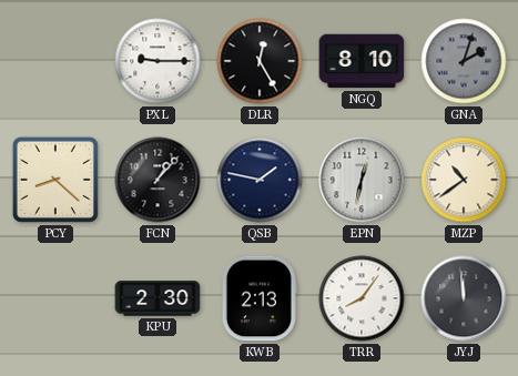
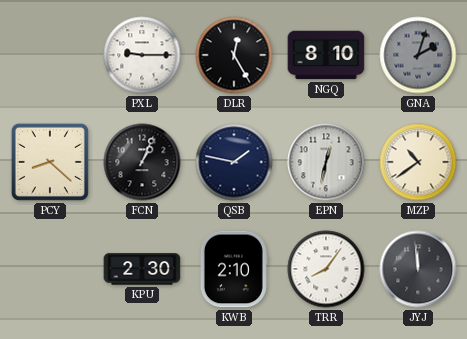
FCN: 1:07 -> 1:04 (142, 162)
KWB: 2:13 -> 2:10 (234, 269)
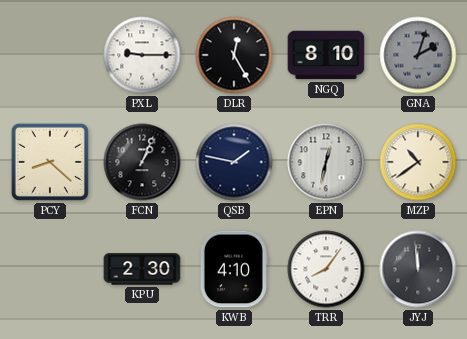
KWB: 2:10 -> 4:10 (234, 269)
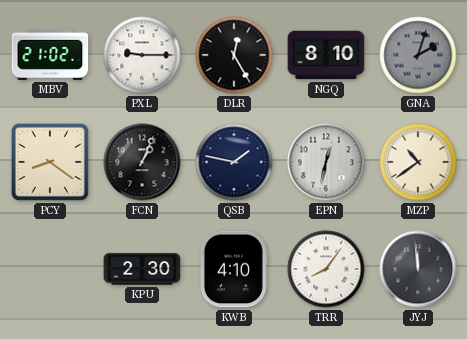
MBV: none -> 21:02 (50, 55)
PCY: 8:22 -> 8:21 (50, 162)
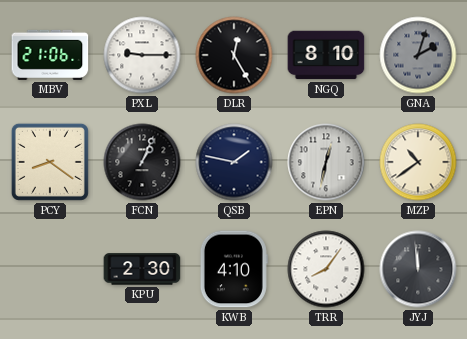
MBV: 21:02 -> 21:06 (50, 55)
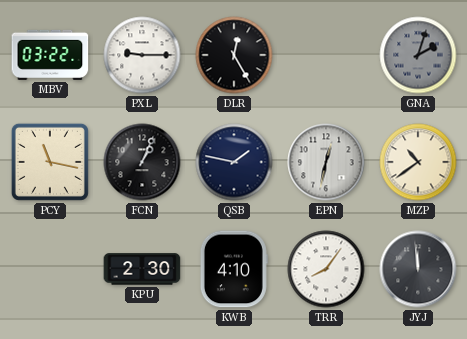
MBV: 21:06 -> 03:22 (50, 55)
NGQ: 8:10 -> none (326, 55)
PCY: 8:21 -> 11:17 (50, 162)
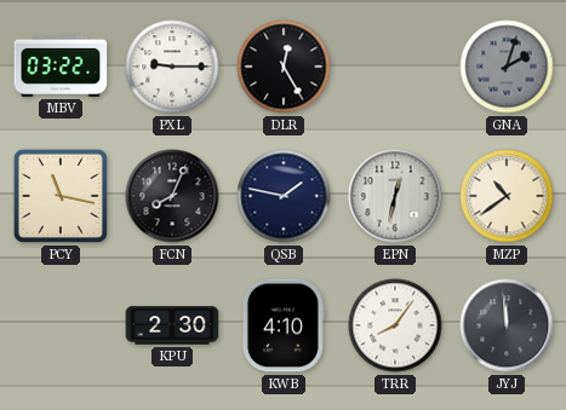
FCN: 1:04 -> 8:04 (172, 196)
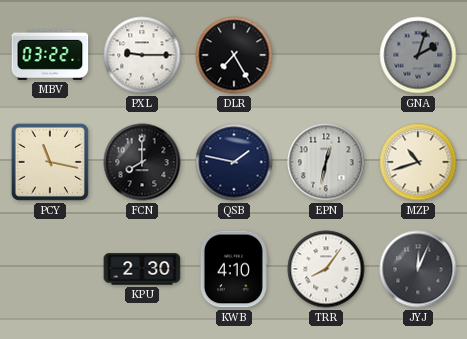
DLR: 12:25 -> 7:25 (234, 55)
FCN: 8:04 -> 8:00 (142, 162)
MZP: 10:39 -> 10:42 (418, 162)
JYJ: 11:59 -> 12:04 (418, 269)
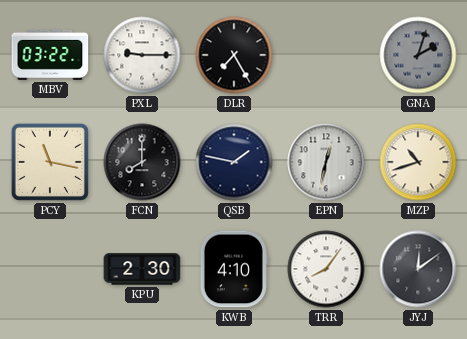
JYJ: 12:04 -> 12:09 (418, 269)
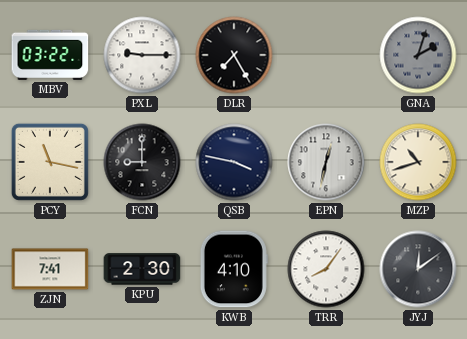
FCN: 8:00 -> 9:00 (142, 162)
QSB: 1:47 -> 3:47 (234, 162)
ZJN: none -> 7:41 (50, 269)
